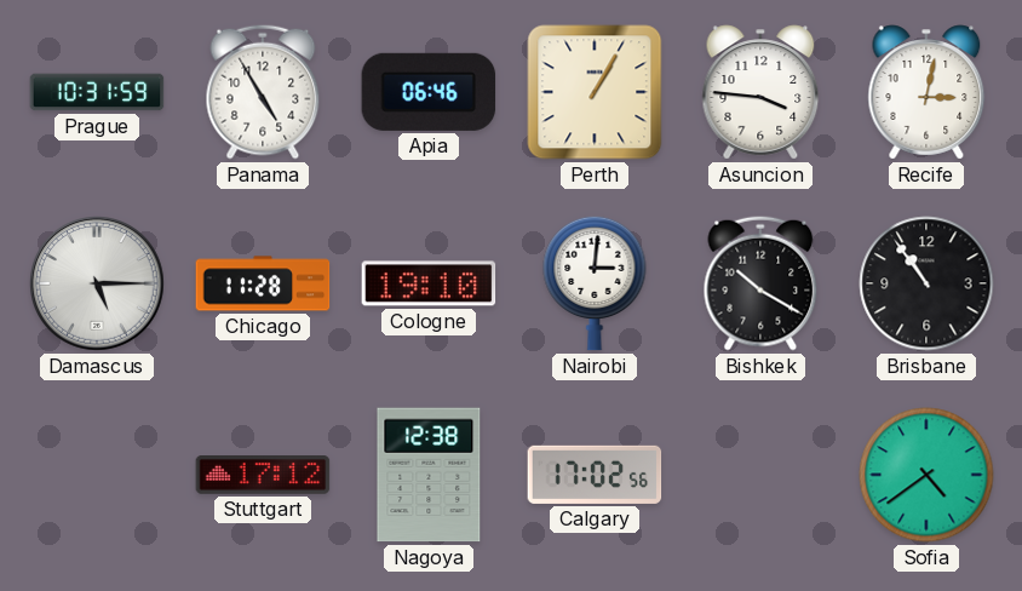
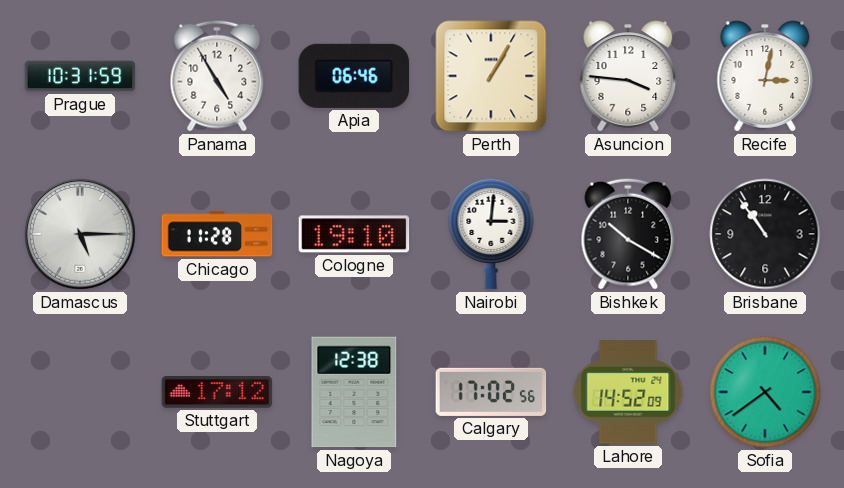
Lahore: none -> 14:52 (628, 392)
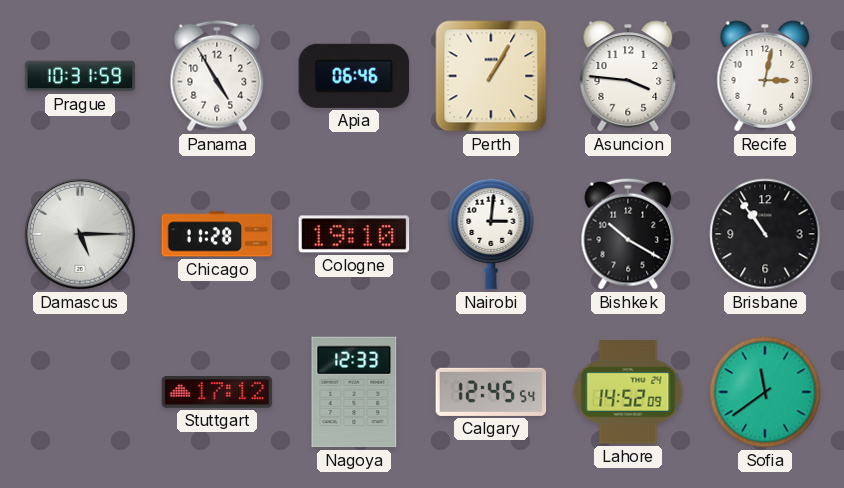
Nagoya: 12:38 -> 12:33 (354, 392)
Calgary: 17:02 -> 12:45 (491, 392)
Sofia: 4:39 -> 11:39 (765, 392)
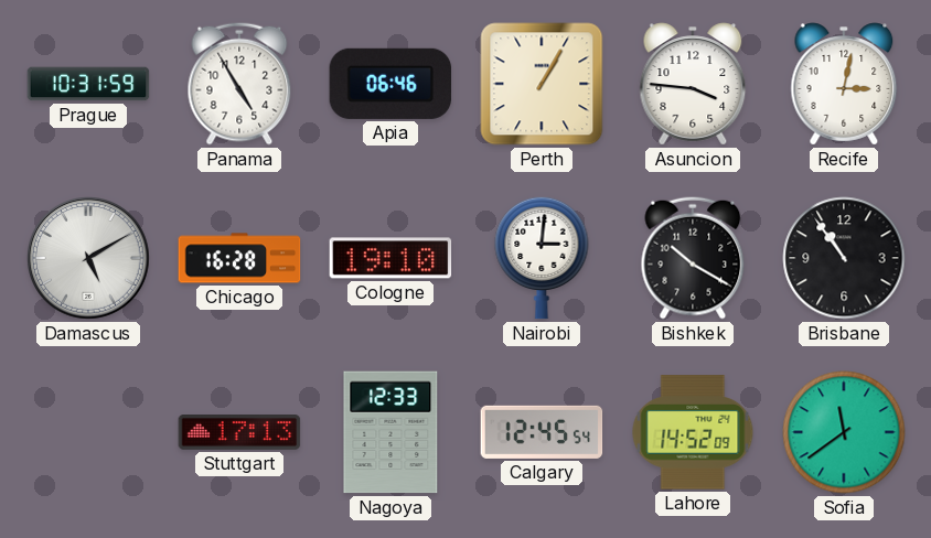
Damascus: 5:15 -> 5:10 (89, 259)
Chicago: 11:28 -> 16:28 (239, 258)
Stuttgart: 17:12 -> 17:13 (239, 433)
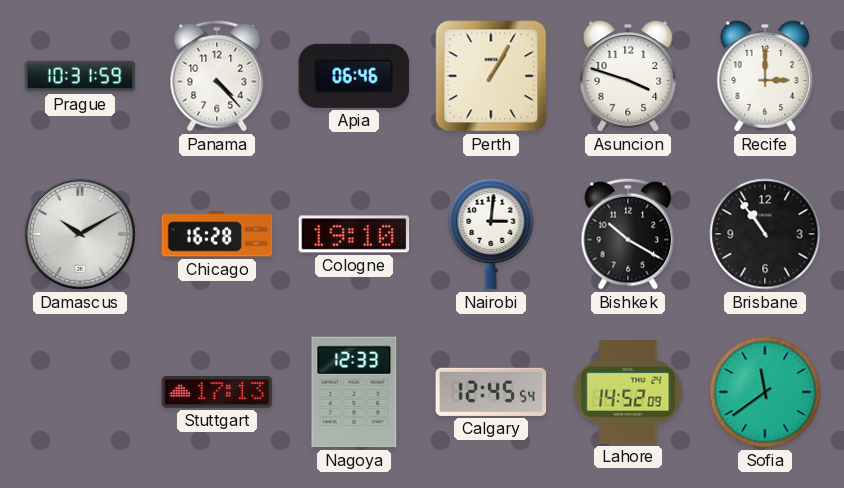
Panama: 4:55 -> 4:23 (217, 76)
Asuncion: 3:46 -> 3:48 (628, 76)
Recife: 3:02 -> 3:00 (765, 76)
Damascus: 5:10 -> 10:10 (81, 235)
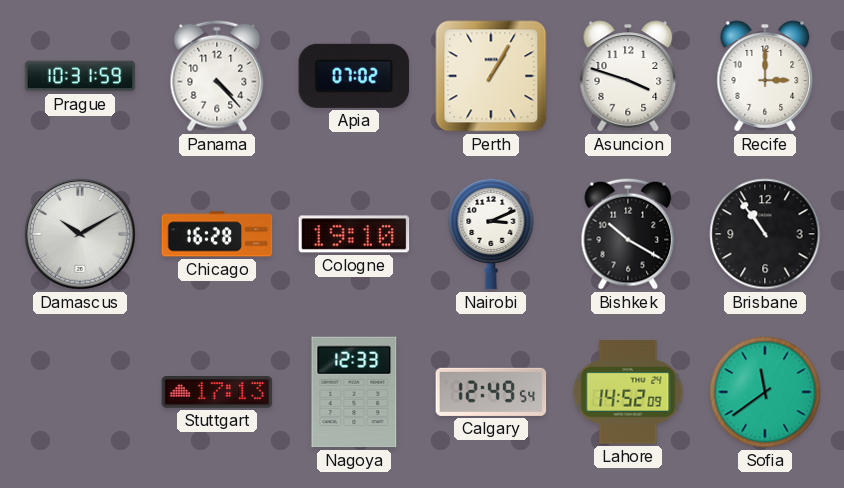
Apia: 06:46 -> 07:02 (354, 76)
Nairobi: 3:01 -> 3:11 (491, 234)
Calgary: 12:45 -> 12:49 (491, 392)
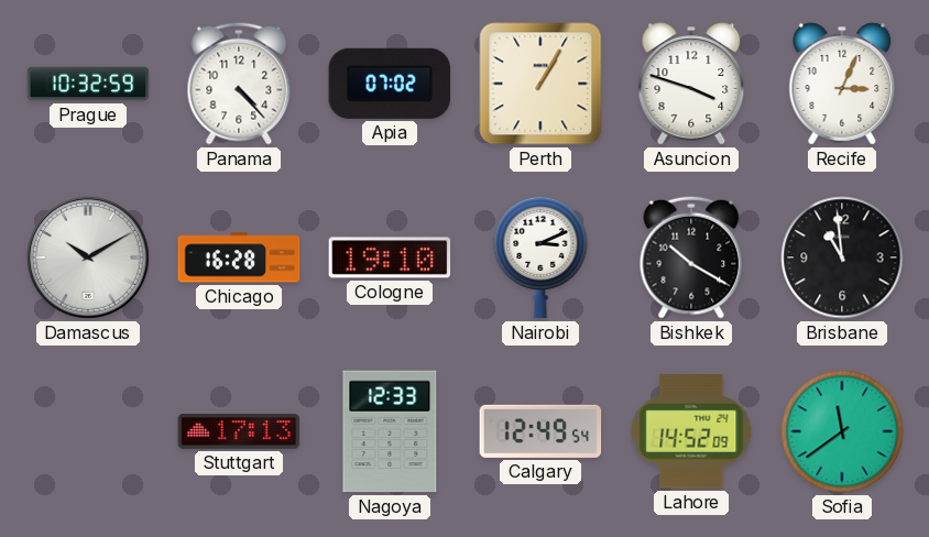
Prague: 10:31 -> 10:32 (88, 84)
Recife: 3:00 -> 3:04 (842, 84)
Brisbane: 10:54 -> 10:59 (842, 257)
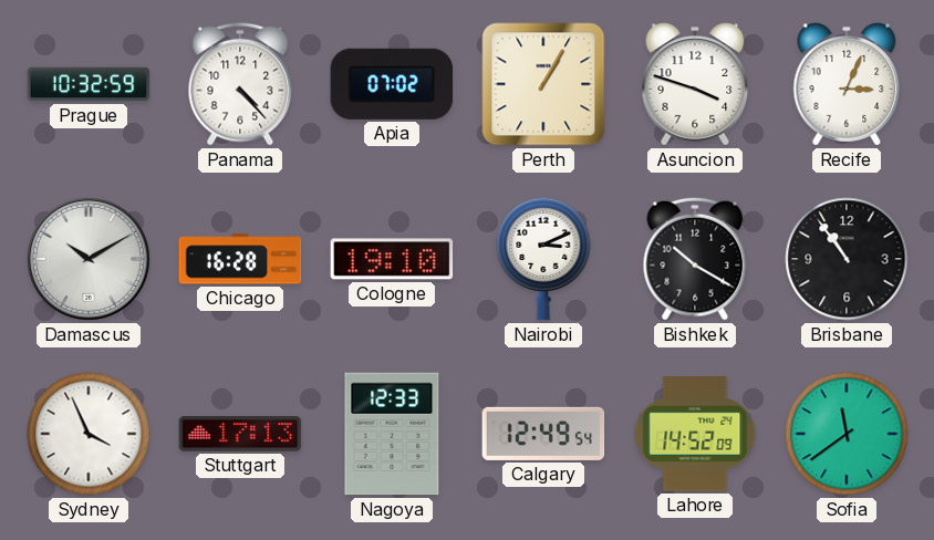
Brisbane: 10:59 -> 10:54 (847, 259)
Sydney: none -> 3:56 (89, 434)
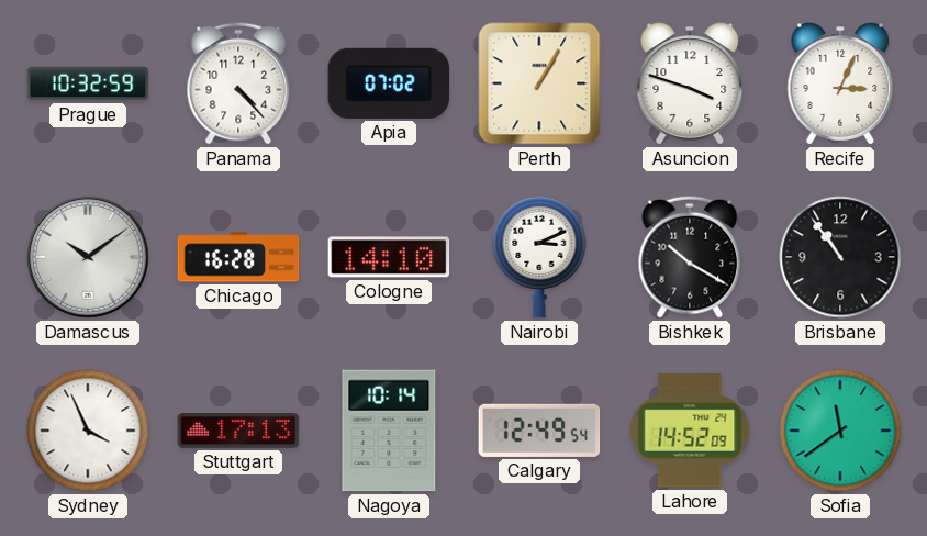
Damascus: 10:10 -> 10:09 (89, 258)
Cologne: 19:10 -> 14:10 (389, 257)
Nagoya: 12:33 -> 10:14 (389, 431)
